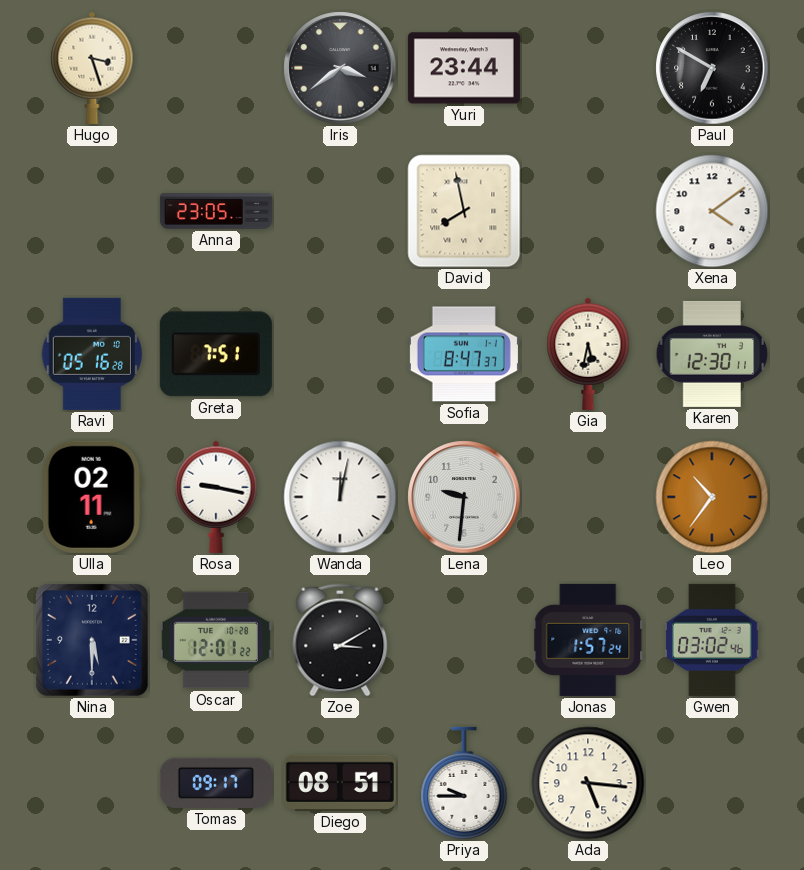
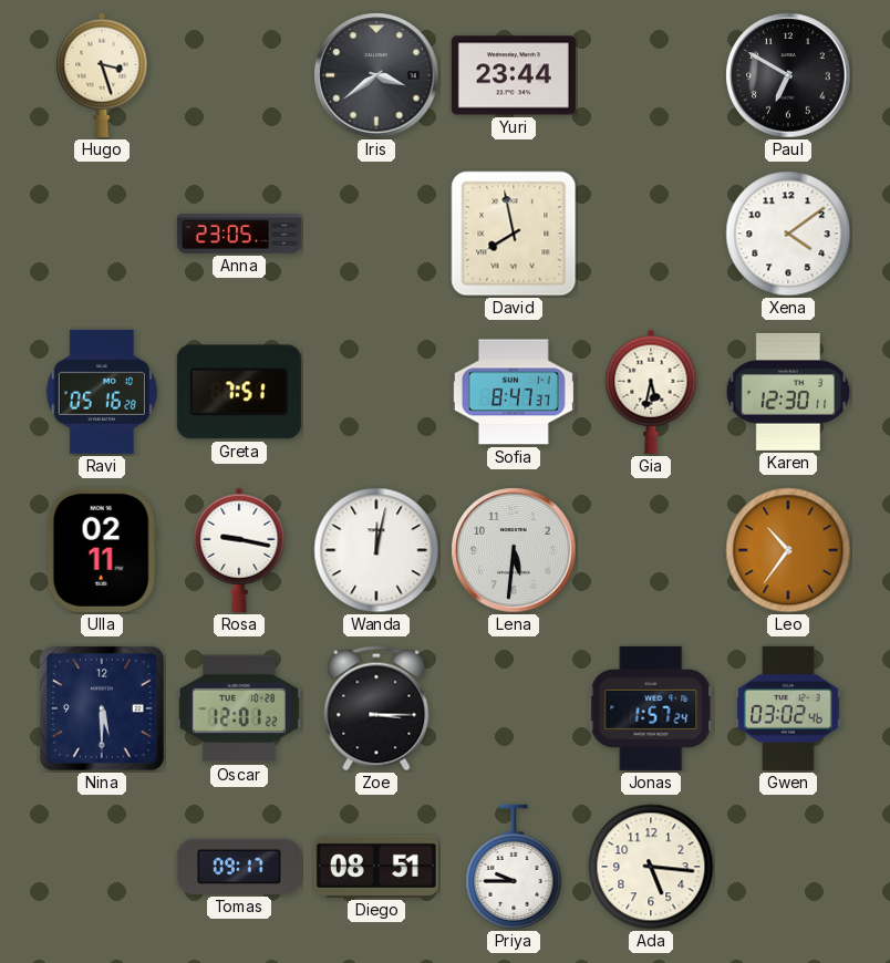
Lena: 9:31 -> 5:31 (514, 550)
Zoe: 3:10 -> 3:15 (376, 708)
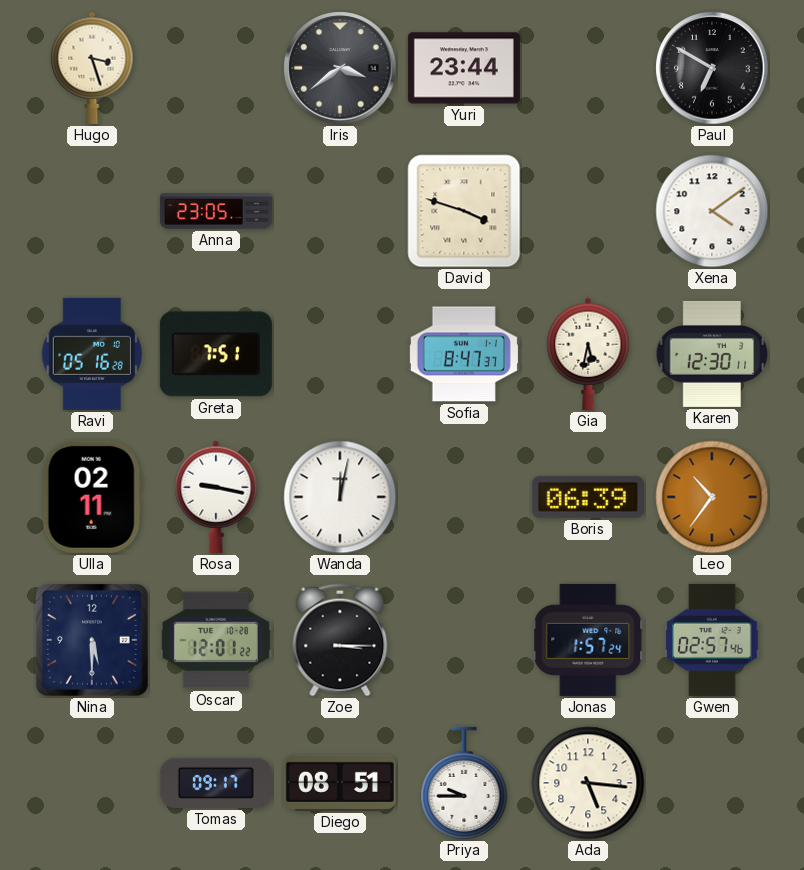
David: 7:58 -> 3:48 (464, 211)
Lena: 5:31 -> none (514, 550)
Boris: none -> 06:39 (588, 497)
Gwen: 03:02 -> 02:57 (713, 640)
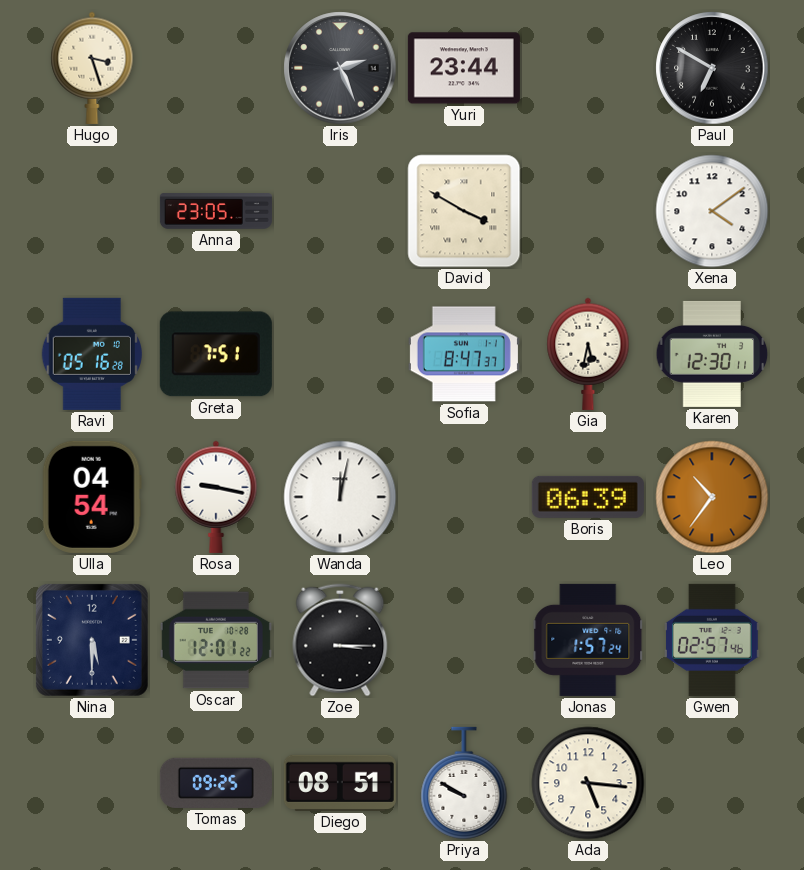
Iris: 3:39 -> 2:26 (340, 68)
David: 3:48 -> 3:50 (464, 211)
Ulla: 02:11 -> 04:54 (92, 497)
Tomas: 09:17 -> 09:25 (216, 783)
Priya: 9:45 -> 9:50 (464, 783)
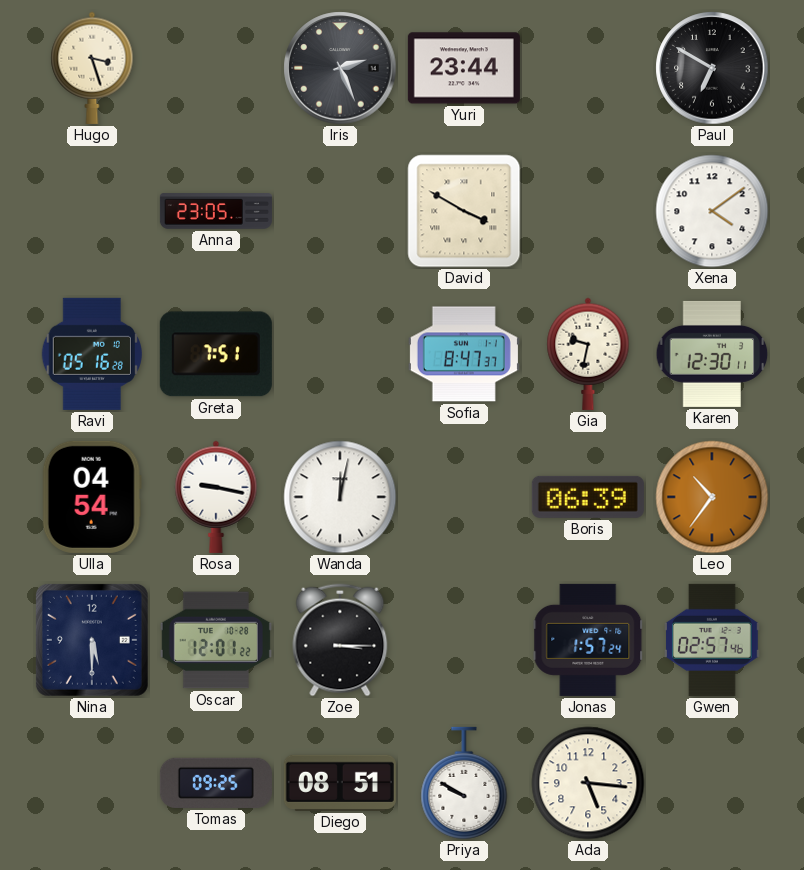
Gia: 5:32 -> 9:32 (588, 354)
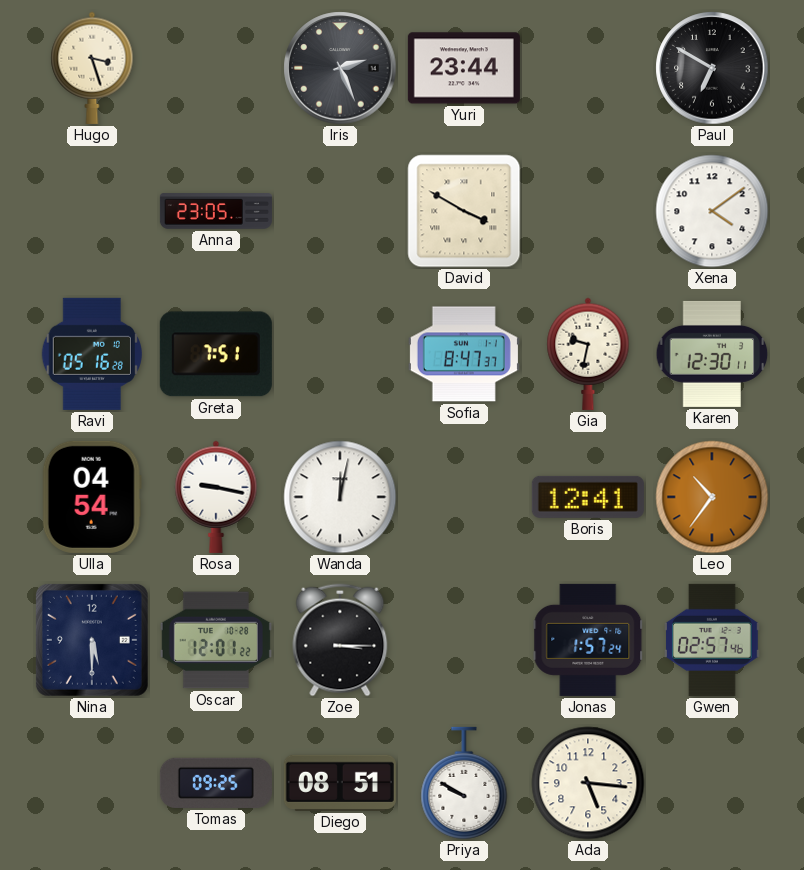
Boris: 06:39 -> 12:41 (588, 497)
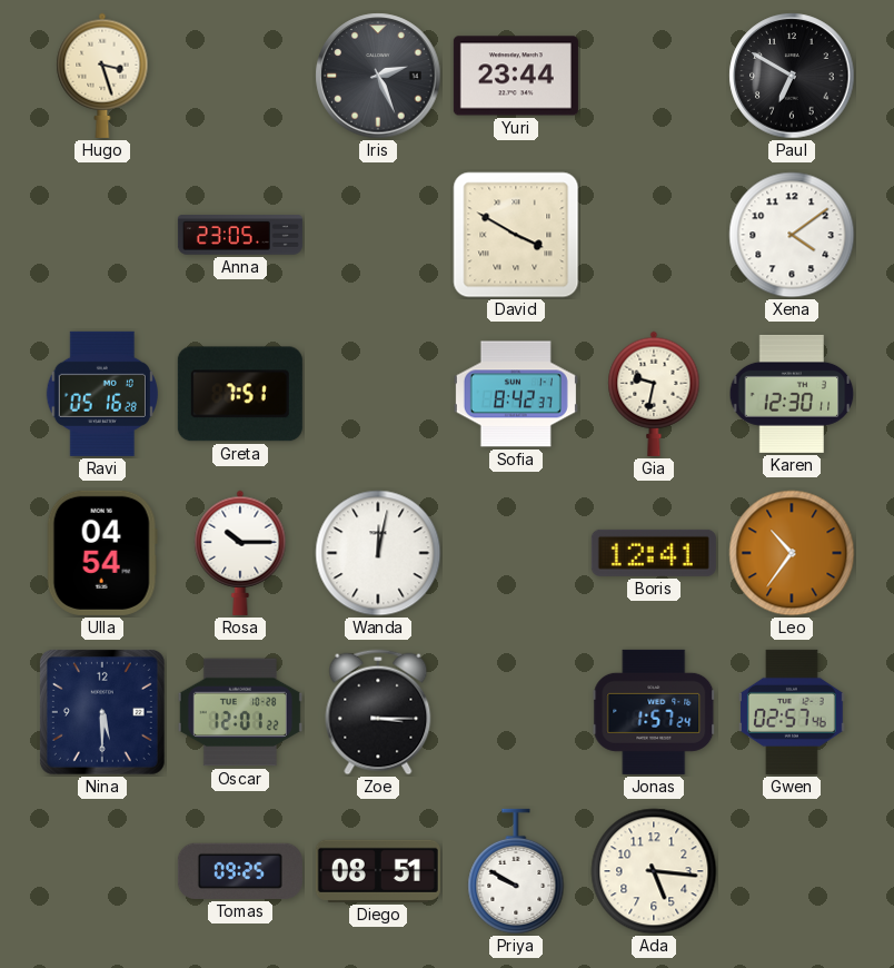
Sofia: 8:47 -> 8:42 (516, 394)
Rosa: 9:17 -> 10:15 (240, 553)
